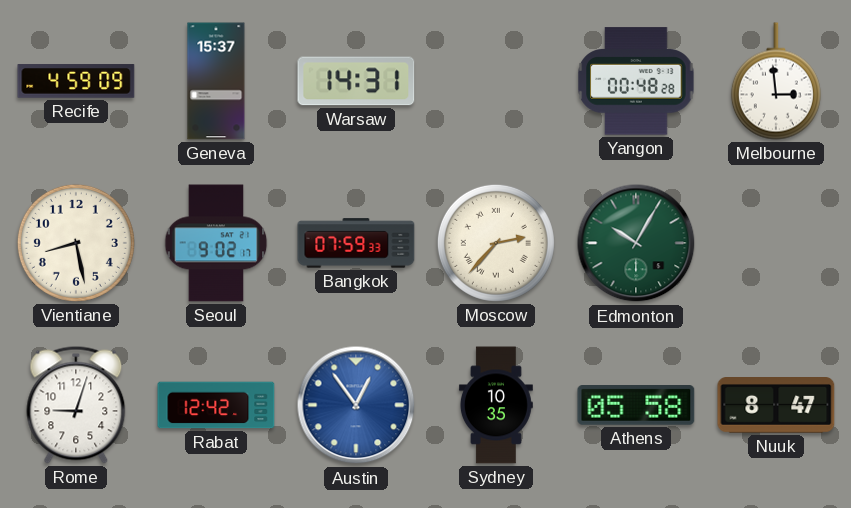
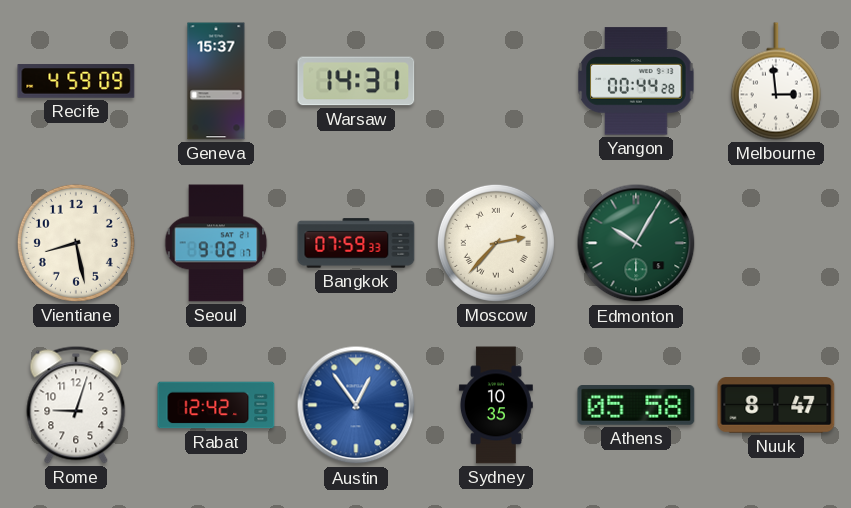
Yangon: 00:48 -> 00:44 (636, 81)
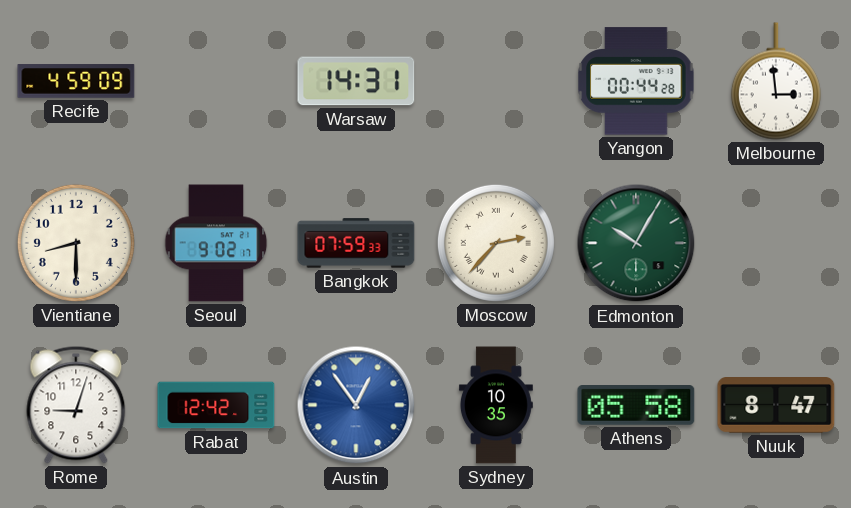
Geneva: 15:37 -> none (216, 81)
Vientiane: 8:28 -> 8:30 (76, 243)
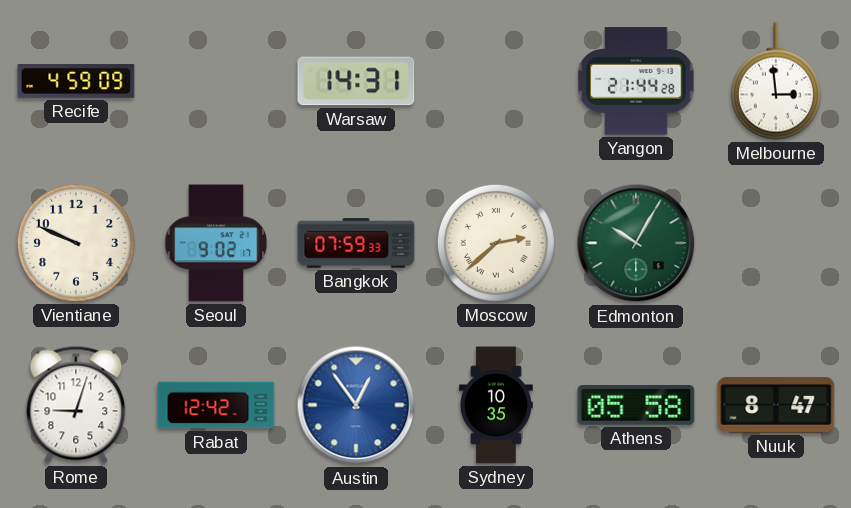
Yangon: 00:44 -> 21:44 (636, 81)
Vientiane: 8:30 -> 9:49 (76, 243)
Moscow: 2:37 -> 2:38 (496, 243)
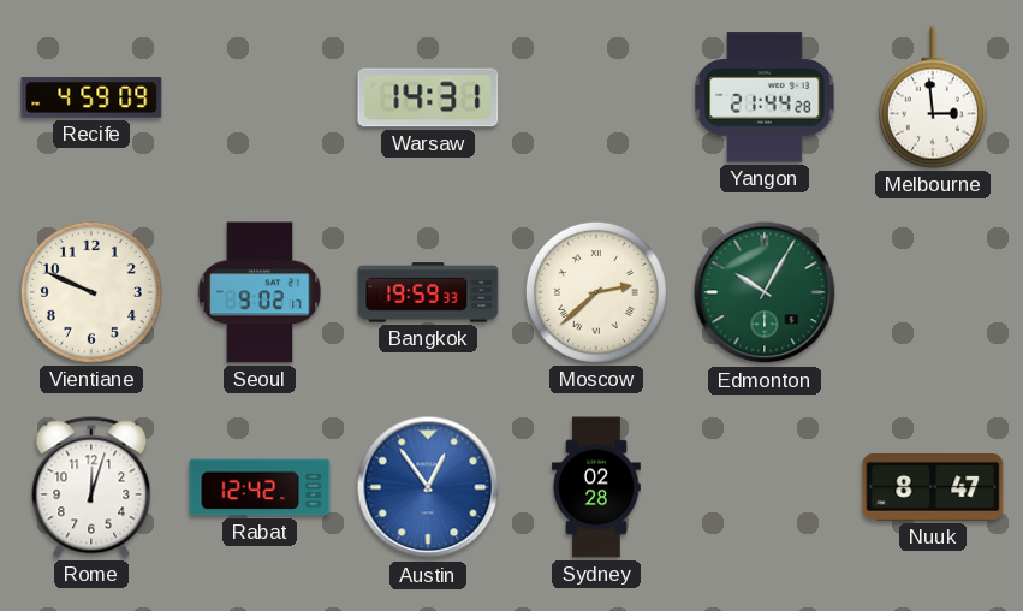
Bangkok: 07:59 -> 19:59 (428, 292)
Rome: 9:03 -> 12:03 (91, 487)
Sydney: 10:35 -> 02:28 (596, 487)
Athens: 05:58 -> none (636, 406)
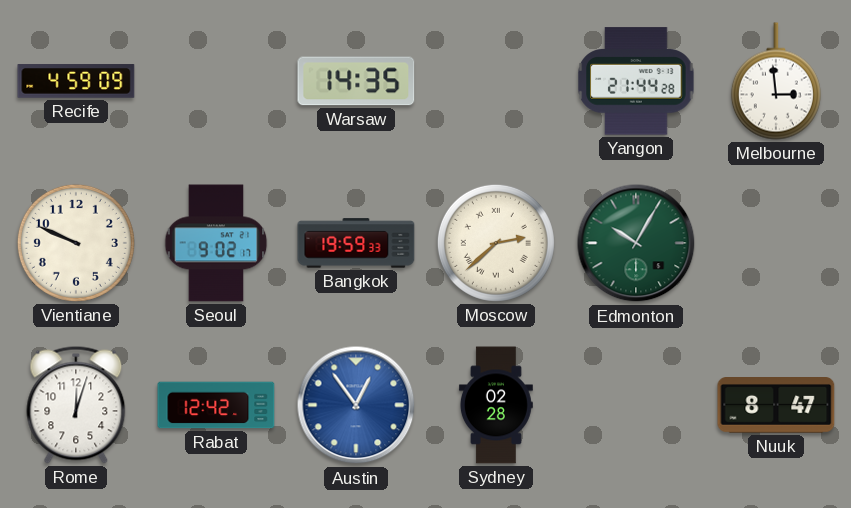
Warsaw: 14:31 -> 14:35 (356, 81)
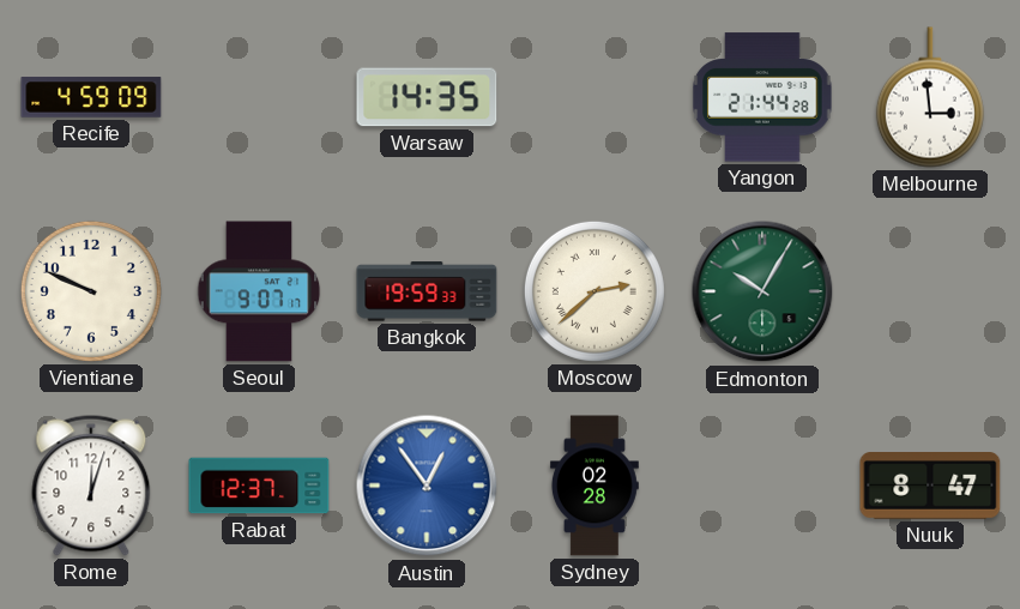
Seoul: 9:02 -> 9:07 (259, 291)
Rabat: 12:42 -> 12:37 (259, 486)
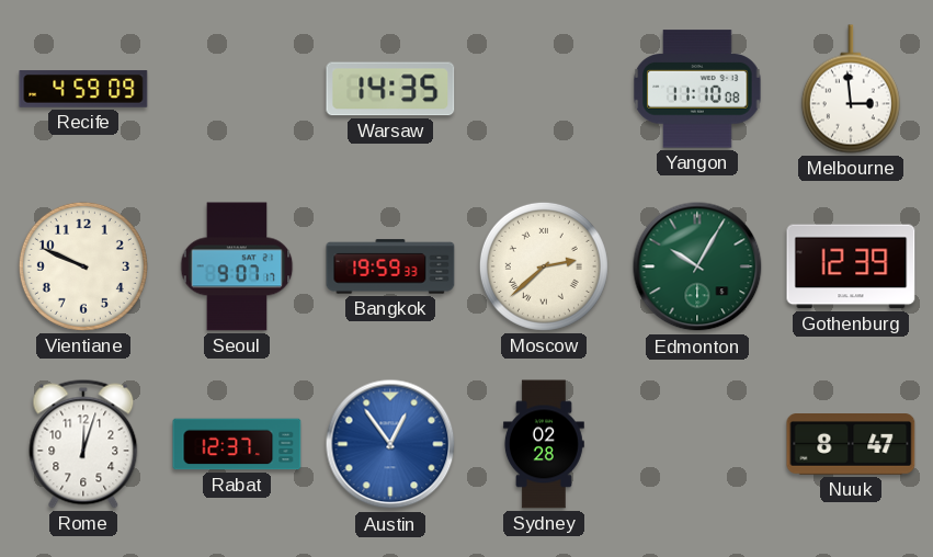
Yangon: 21:44 -> 11:10 (697, 89)
Gothenburg: none -> 12:39 (851, 266)
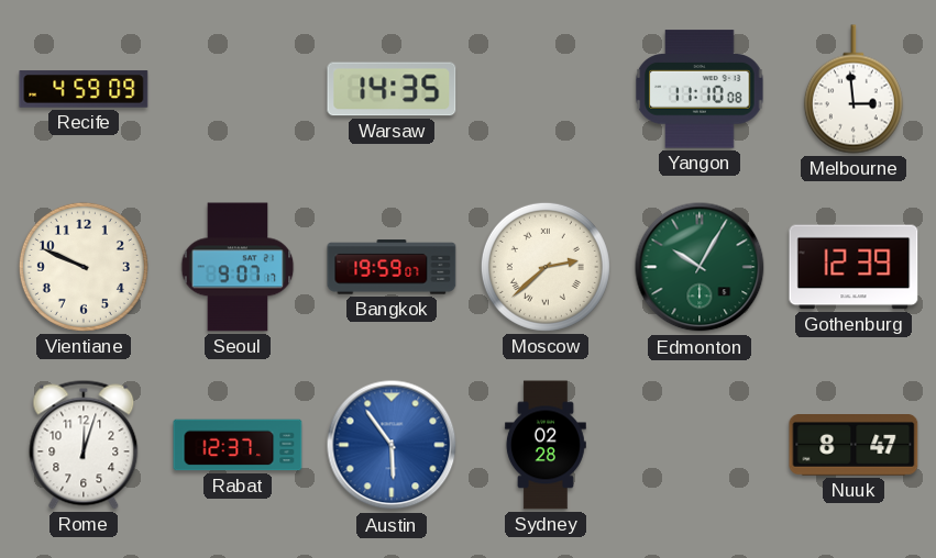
Bangkok: 19:59:33 -> 19:59:07 (392, 267)
Austin: 12:54 -> 5:54 (392, 445)
